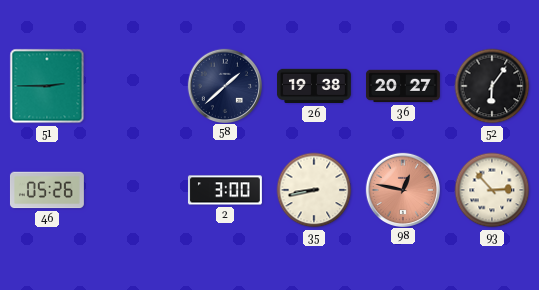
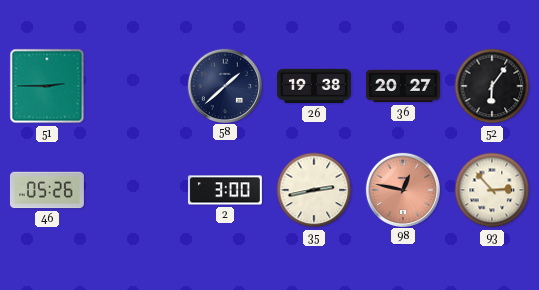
35: 8:43 -> 2:43 (314, 190)
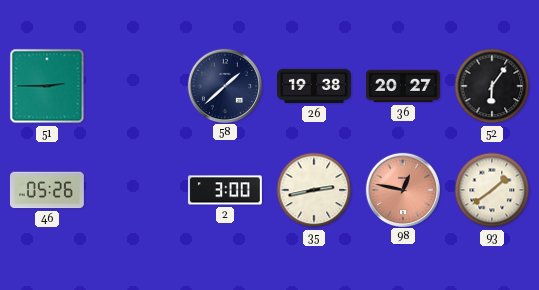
93: 2:53 -> 1:39 (492, 190)
